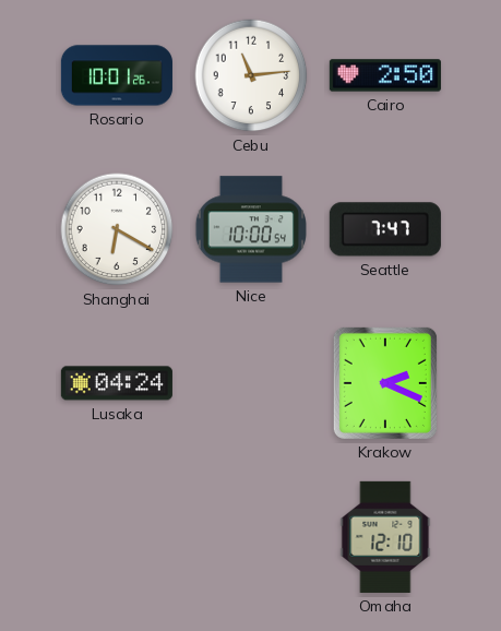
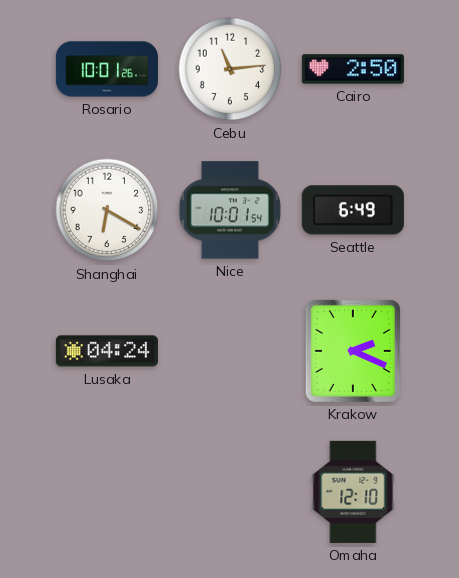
Nice: 10:00 -> 10:01 (229, 210)
Seattle: 7:47 -> 6:49 (353, 210)
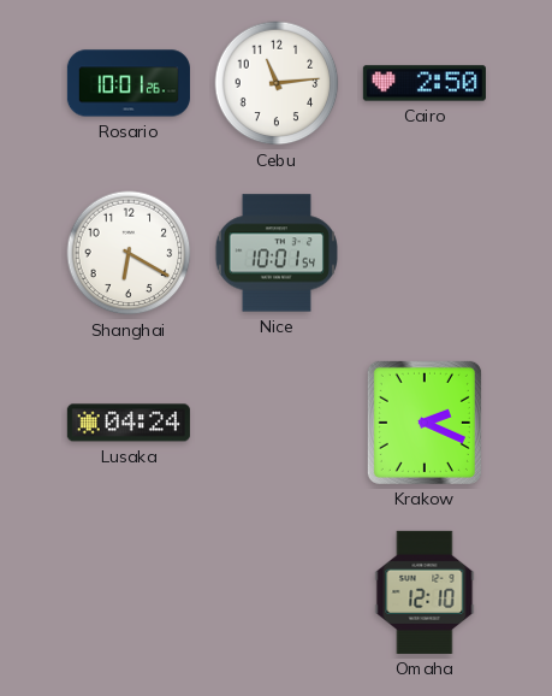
Seattle: 6:49 -> none (353, 210)
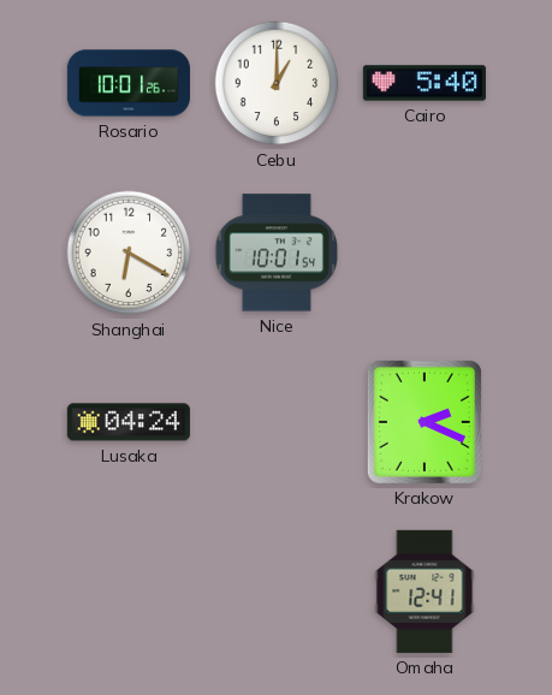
Cebu: 11:14 -> 1:00 (277, 83)
Cairo: 2:50 -> 5:40 (425, 83)
Omaha: 12:10 -> 12:41 (425, 592)
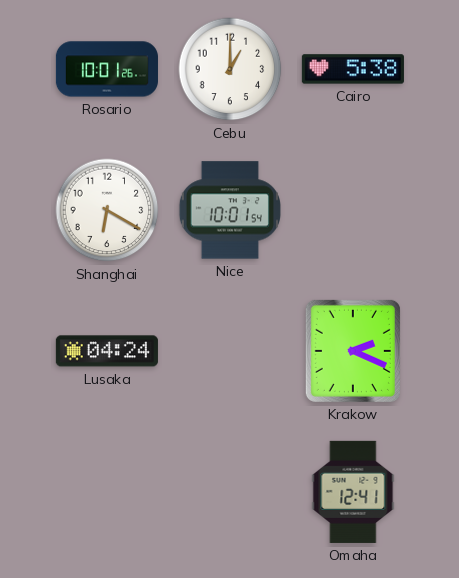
Cairo: 5:40 -> 5:38 (353, 69)
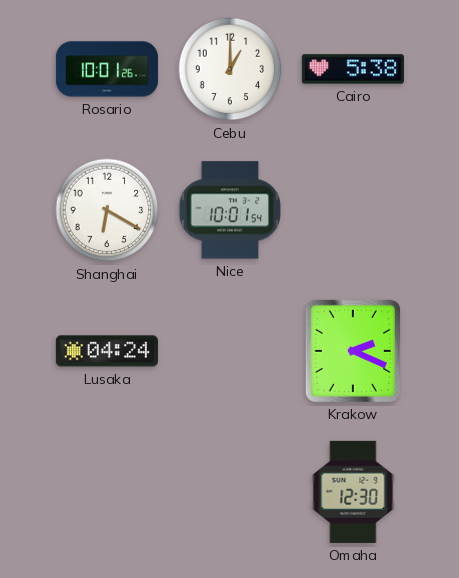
Omaha: 12:41 -> 12:30 (353, 492)
